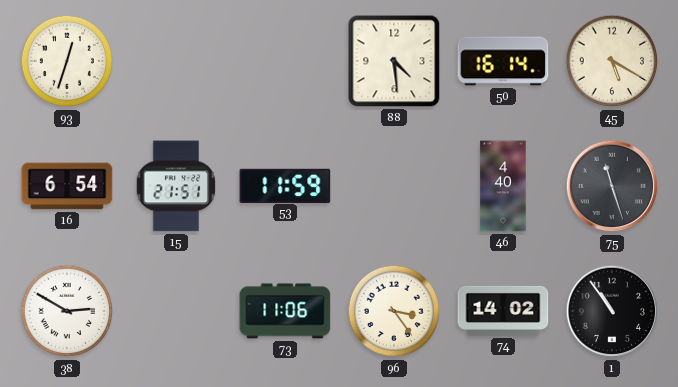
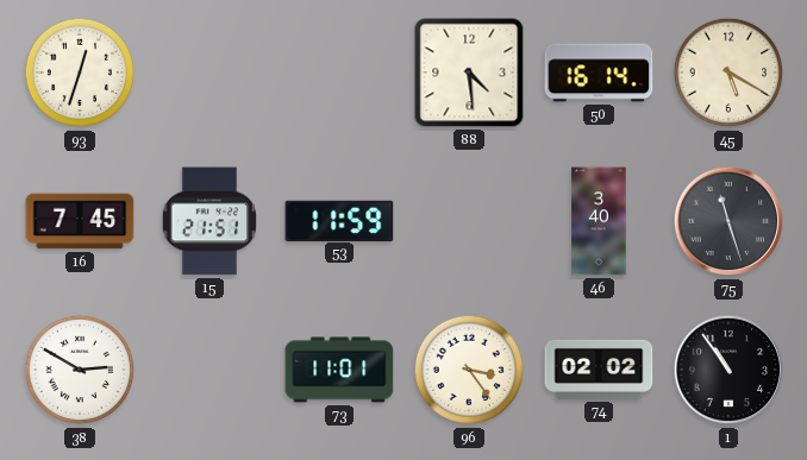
16: 6:54 -> 7:45 (80, 221)
46: 4:40 -> 3:40 (599, 221)
73: 11:06 -> 11:01 (339, 370)
74: 14:02 -> 02:02 (599, 370)
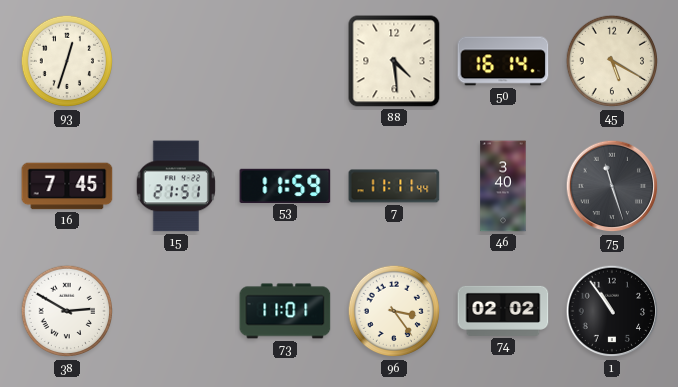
7: none -> 11:11 (394, 186)
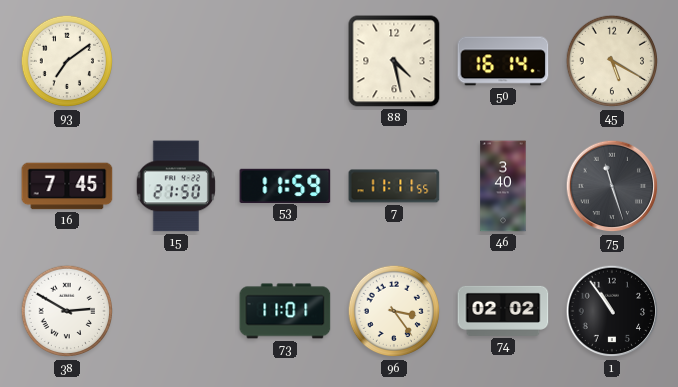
93: 12:33 -> 7:09 (67, 61)
88: 4:29 -> 4:28 (394, 61)
15: 21:51 -> 21:50 (176, 186)
7: 11:11:44 -> 11:11:55 (394, 186)
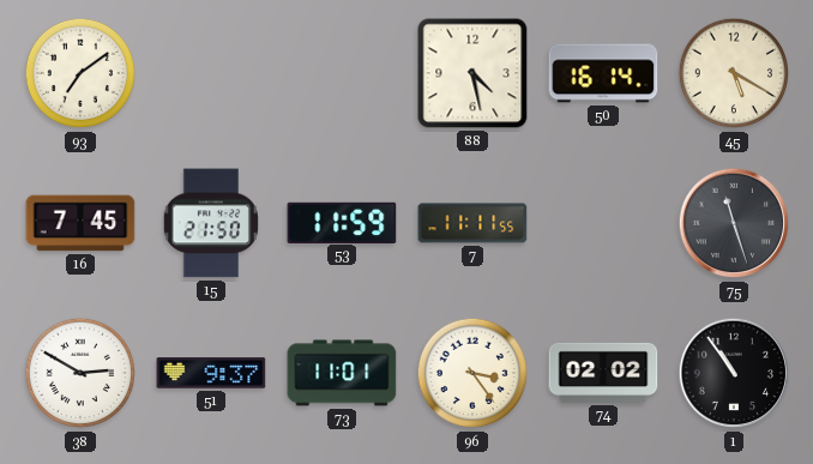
46: 3:40 -> none (503, 186)
51: none -> 9:37 (211, 373)
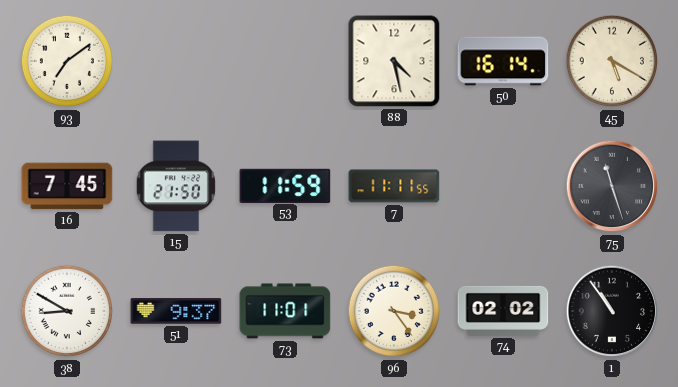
38: 2:50 -> 8:50 (67, 311)
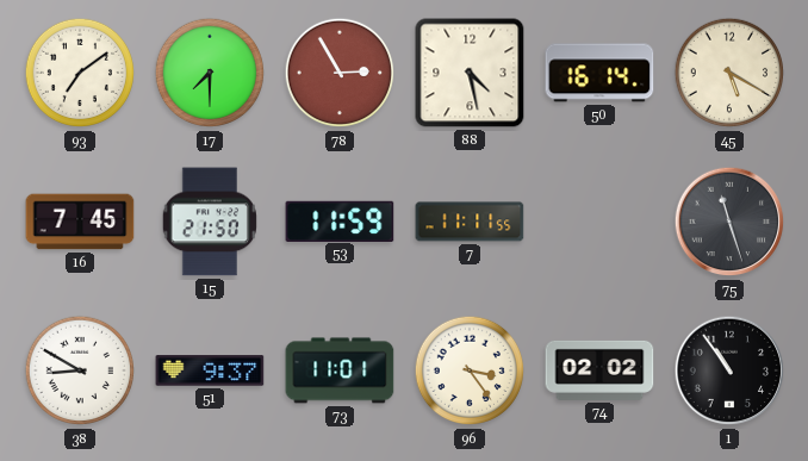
17: none -> 7:30 (210, 73)
78: none -> 2:55 (340, 73)
